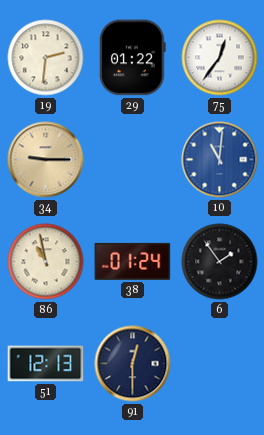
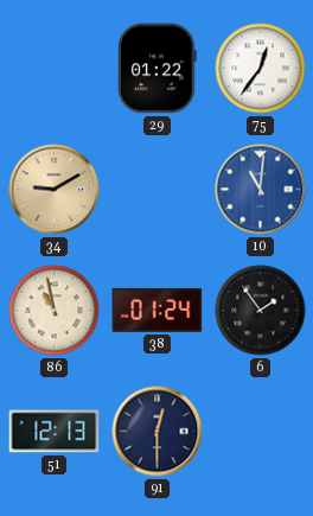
19: 2:31 -> none (46, 58)
34: 9:15 -> 9:10 (55, 190)
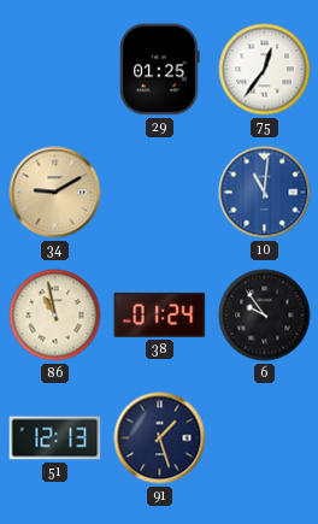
29: 01:22 -> 01:25 (160, 70)
6: 1:54 -> 9:54 (265, 316)
91: 12:30 -> 1:27 (160, 438)
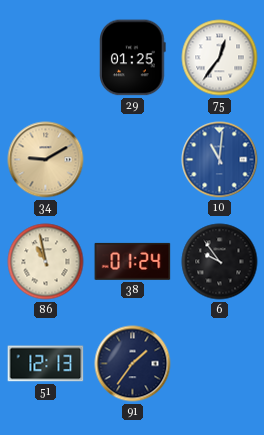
91: 1:27 -> 1:36 (133, 364)
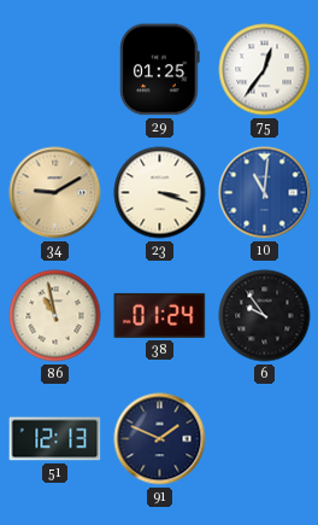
23: none -> 3:18 (160, 193)
91: 1:36 -> 1:49 (160, 439)
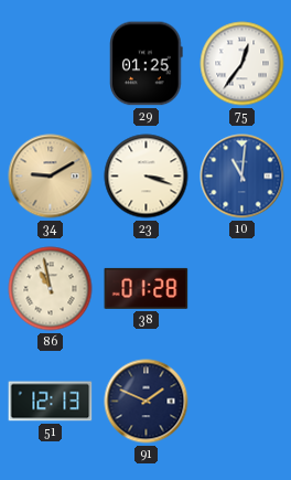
38: 01:24 -> 01:28 (147, 288)
6: 9:54 -> none (265, 316)
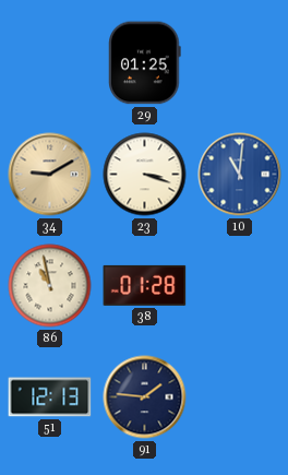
75: 12:36 -> none (242, 64)
91: 1:49 -> 1:46 (145, 397)
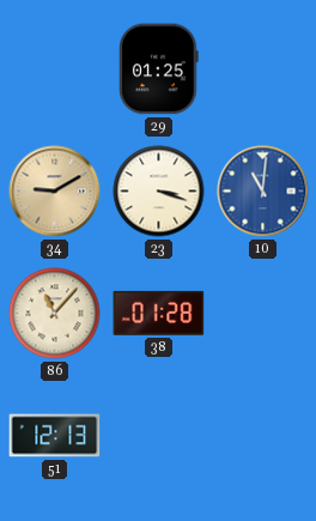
86: 10:58 -> 11:07 (55, 314)
91: 1:46 -> none (145, 397)
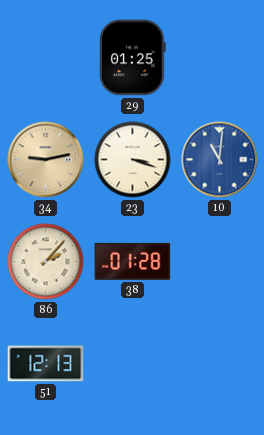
34: 9:10 -> 9:13 (46, 160)
86: 11:07 -> 2:07 (46, 262)
